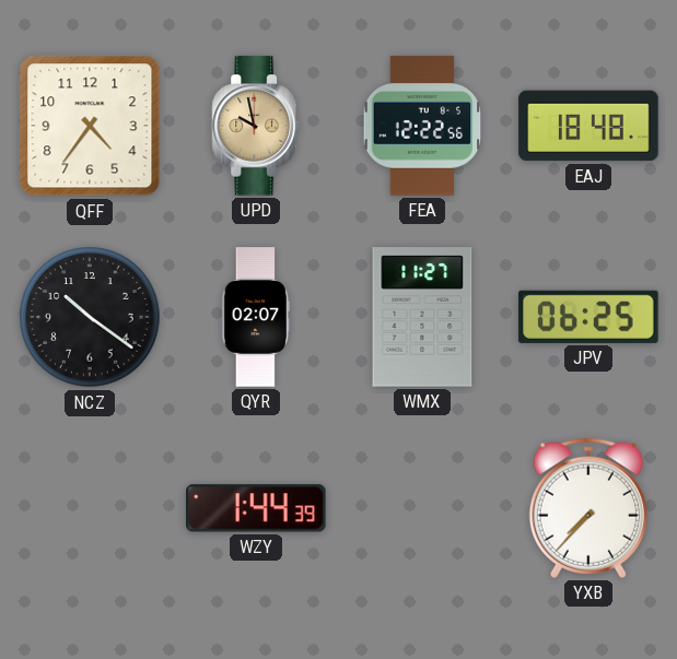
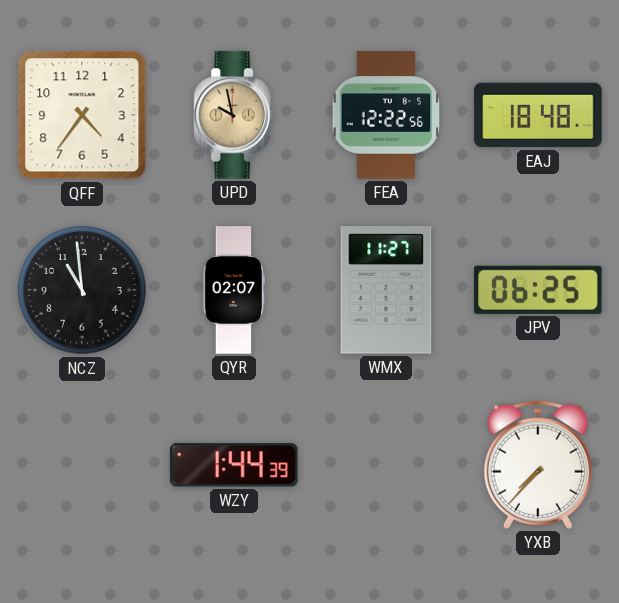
NCZ: 10:21 -> 10:59 (82, 290)
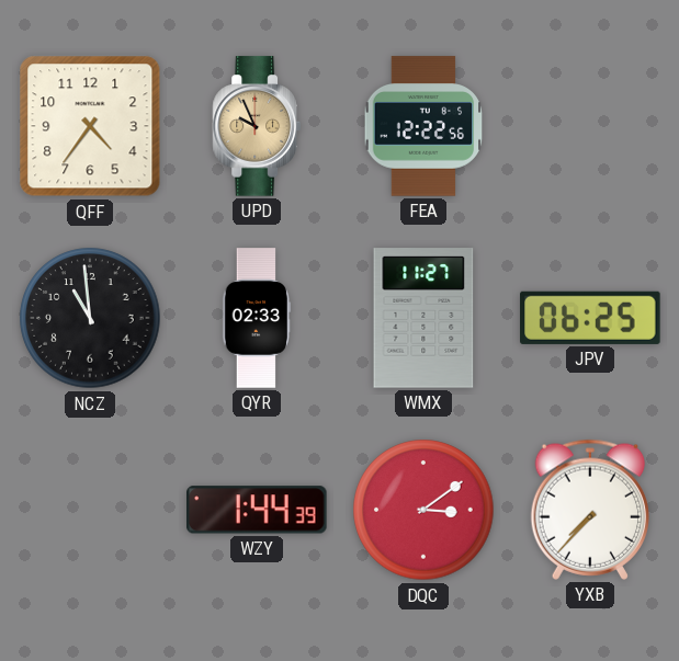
UPD: 9:58 -> 9:56 (256, 126)
EAJ: 18:48 -> none (538, 115)
QYR: 02:07 -> 02:33 (257, 318)
DQC: none -> 3:09 (423, 510)
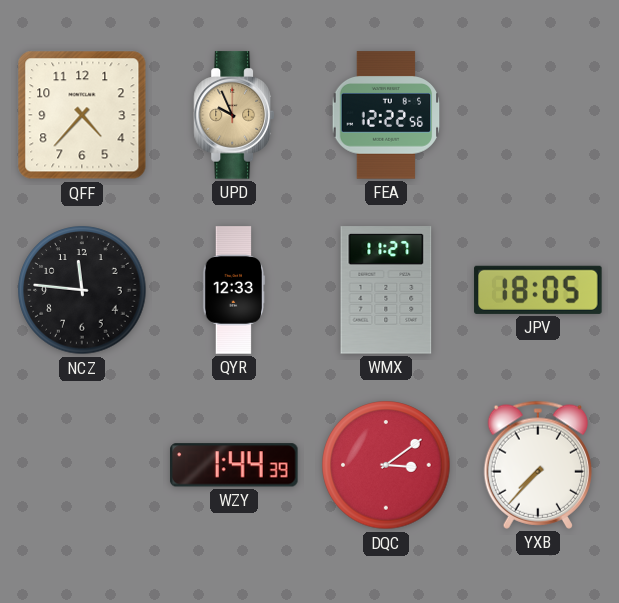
QFF: 4:36 -> 4:37 (82, 115)
NCZ: 10:59 -> 11:46 (82, 290)
QYR: 02:33 -> 12:33 (234, 290)
JPV: 06:25 -> 18:05 (538, 290)
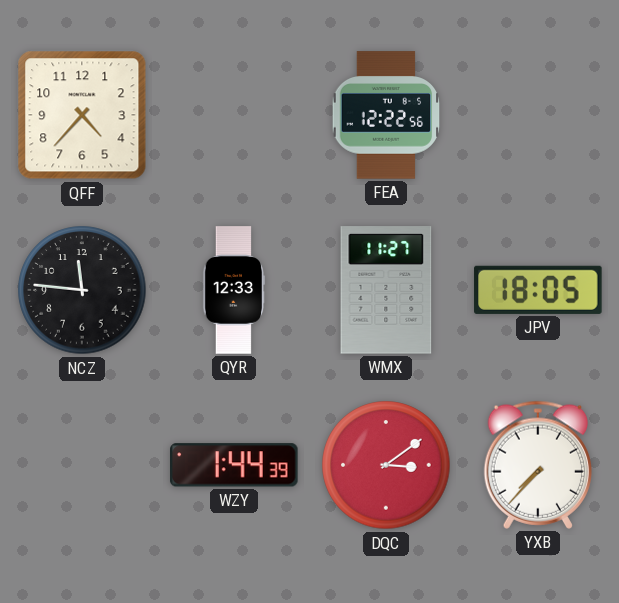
UPD: 9:56 -> none (233, 115)
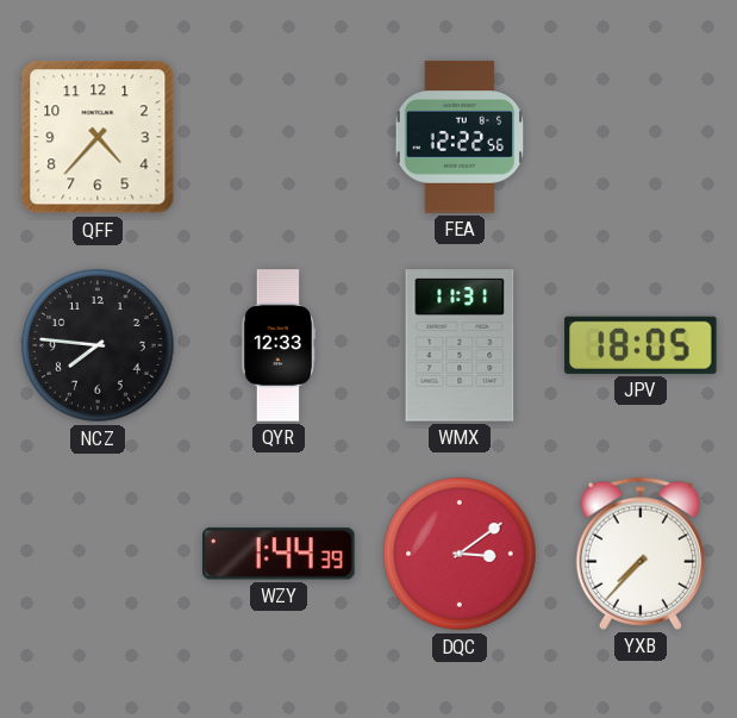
NCZ: 11:46 -> 7:46 (98, 345)
WMX: 11:27 -> 11:31 (460, 345)
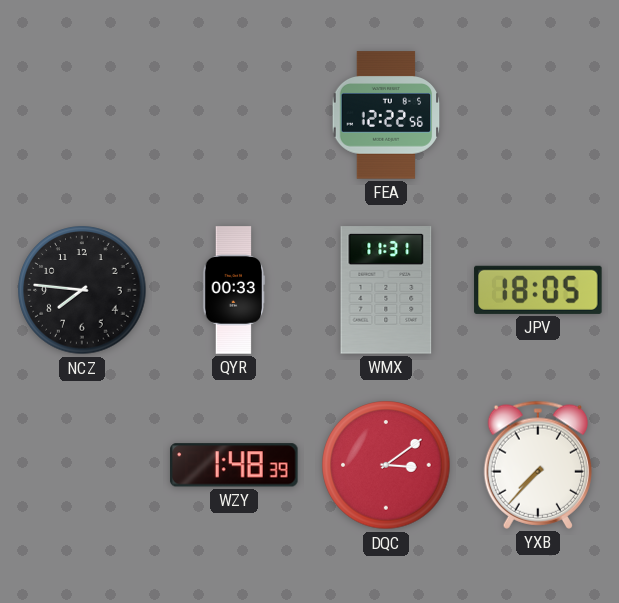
QFF: 4:37 -> none (98, 137)
QYR: 12:33 -> 00:33 (234, 290)
WZY: 1:44 -> 1:48 (235, 465)
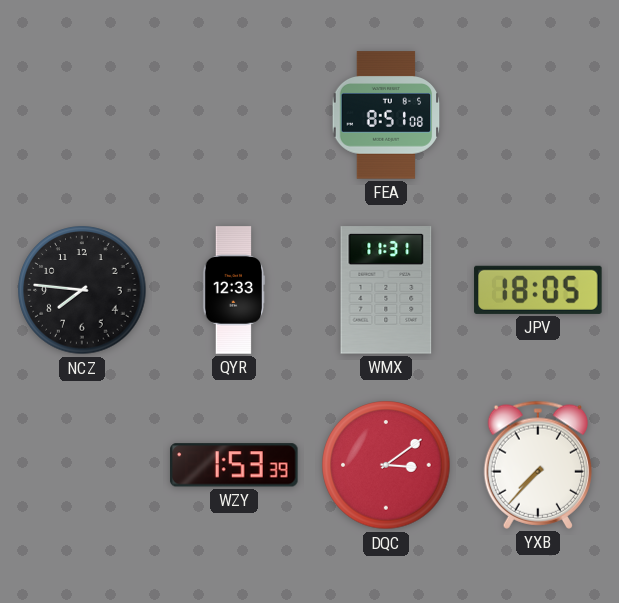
FEA: 12:22 -> 8:51 (386, 115)
QYR: 00:33 -> 12:33 (234, 290)
WZY: 1:48 -> 1:53 (235, 465)
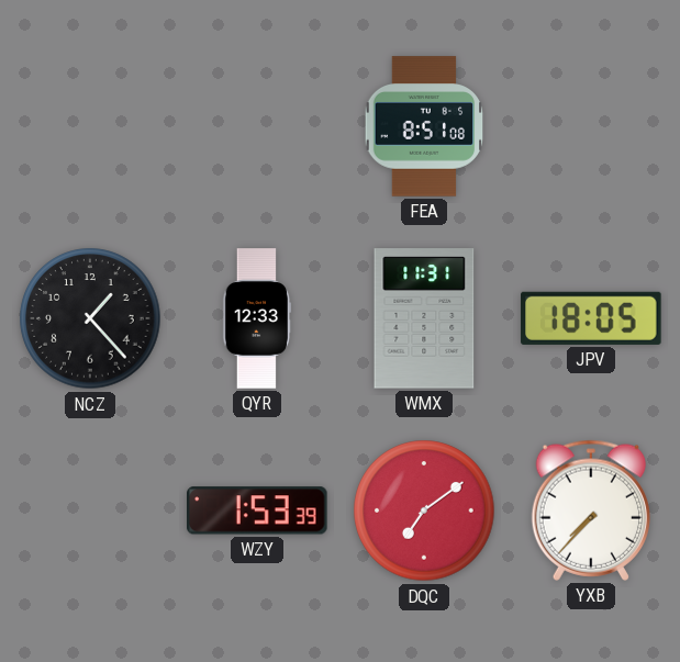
NCZ: 7:46 -> 1:23 (90, 318)
DQC: 3:09 -> 7:09 (424, 510)
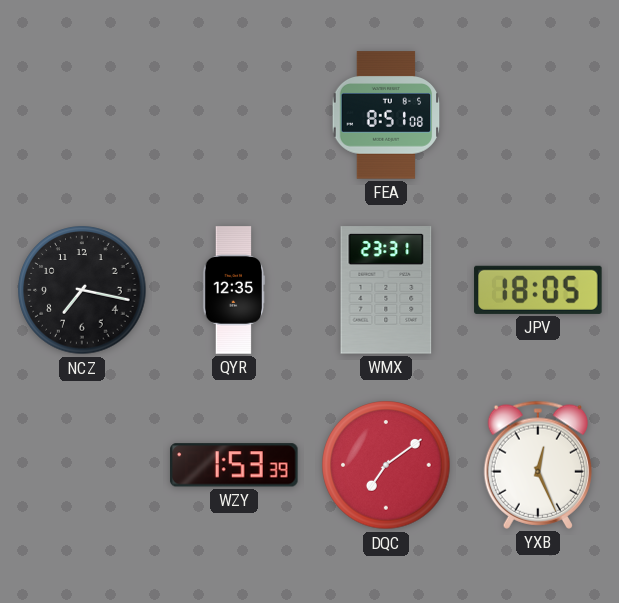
NCZ: 1:23 -> 7:17 (82, 290)
QYR: 12:33 -> 12:35 (234, 290)
WMX: 11:31 -> 23:31 (386, 290)
YXB: 7:37 -> 12:26 (537, 465)
